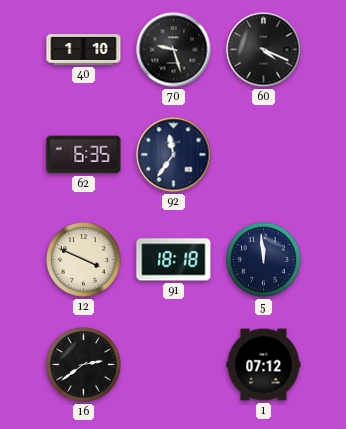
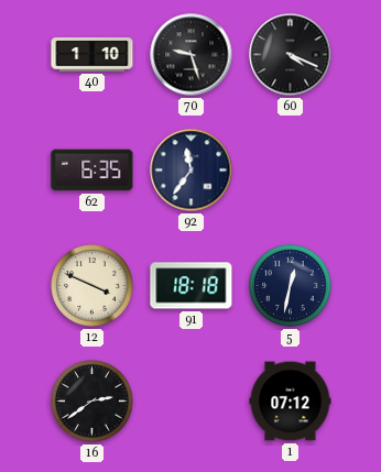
5: 11:59 -> 12:32 (291, 286)
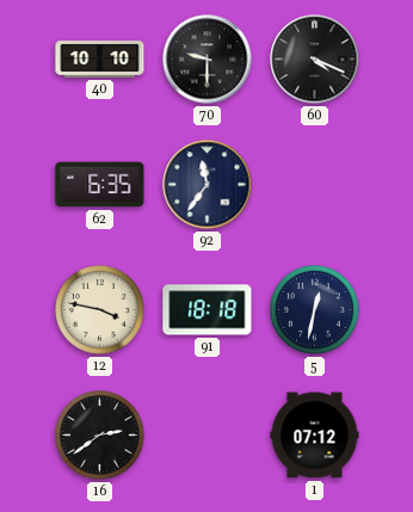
40: 1:10 -> 10:10 (100, 60)
70: 9:27 -> 9:30 (208, 60)
12: 3:49 -> 3:47 (100, 310)
